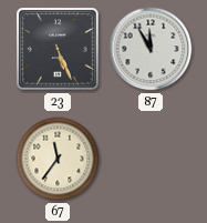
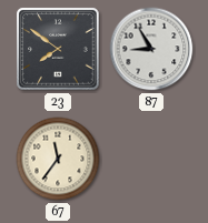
23: 5:26 -> 7:51 (58, 49)
87: 11:55 -> 8:55 (151, 49)
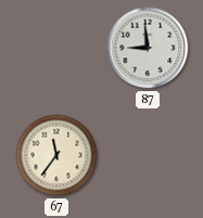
23: 7:51 -> none (58, 49)
87: 8:55 -> 8:59 (148, 48)
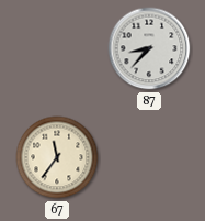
87: 8:59 -> 8:37 (149, 48)
